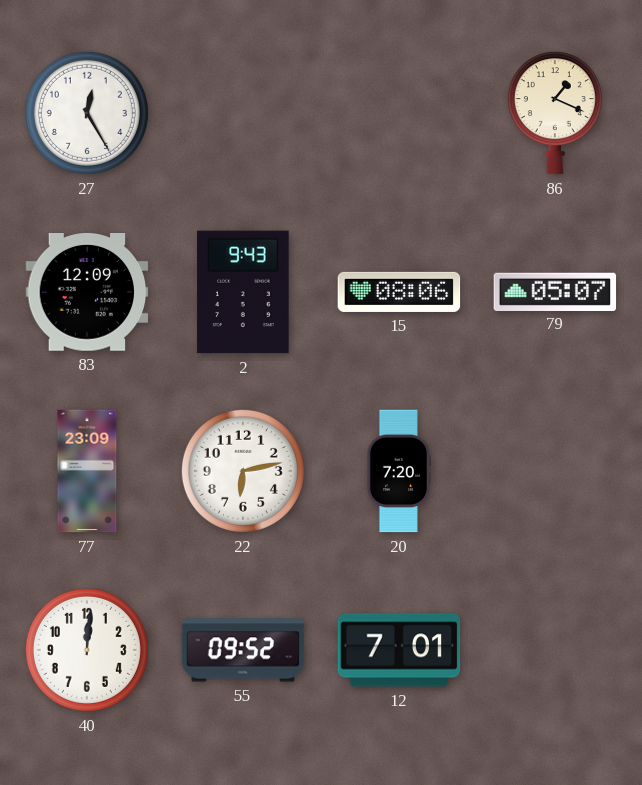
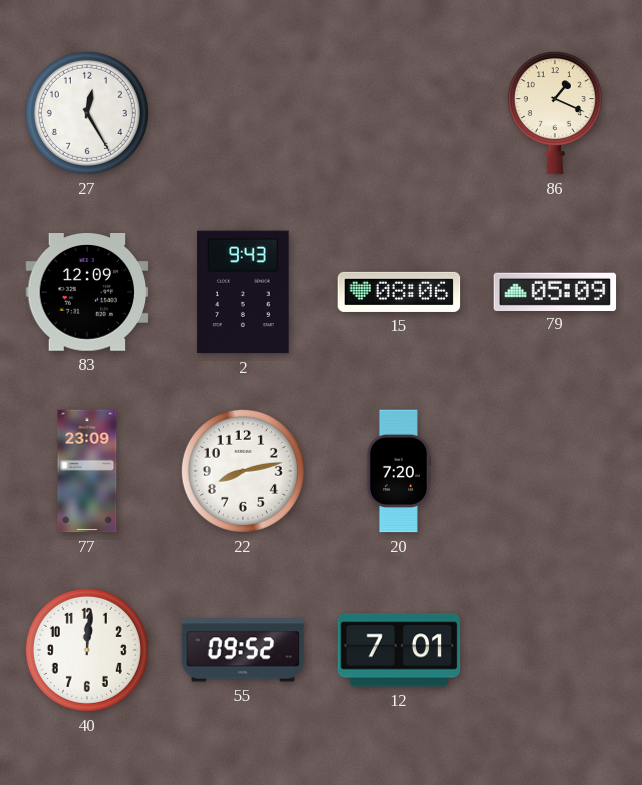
79: 05:07 -> 05:09 (555, 291)
22: 6:13 -> 8:13 (243, 471)
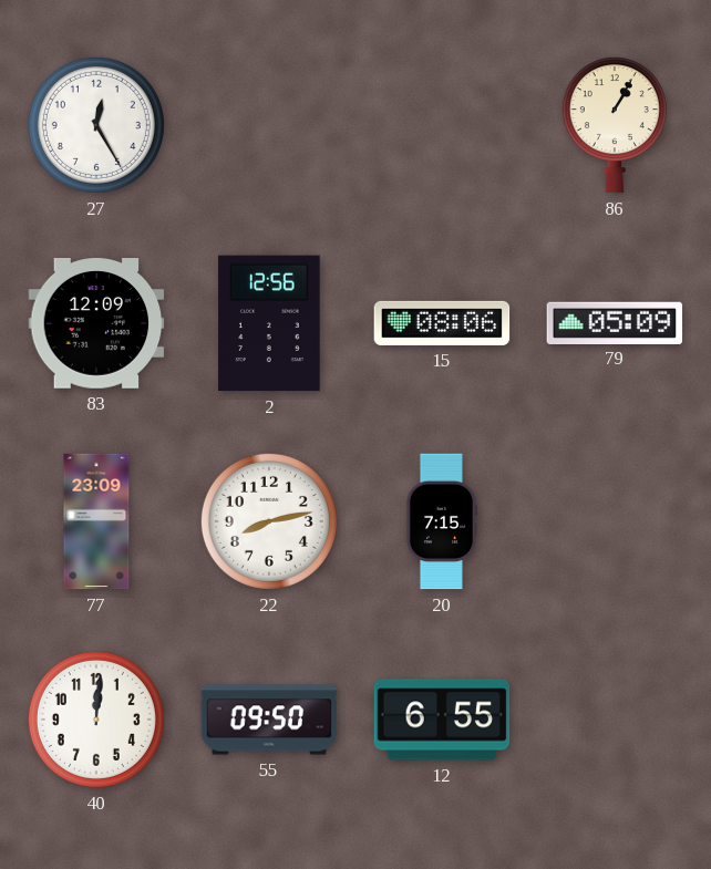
86: 1:19 -> 1:05 (615, 125)
2: 9:43 -> 12:56 (269, 323)
20: 7:20 -> 7:15 (441, 521)
55: 09:52 -> 09:50 (269, 720)
12: 7:01 -> 6:55 (442, 720)
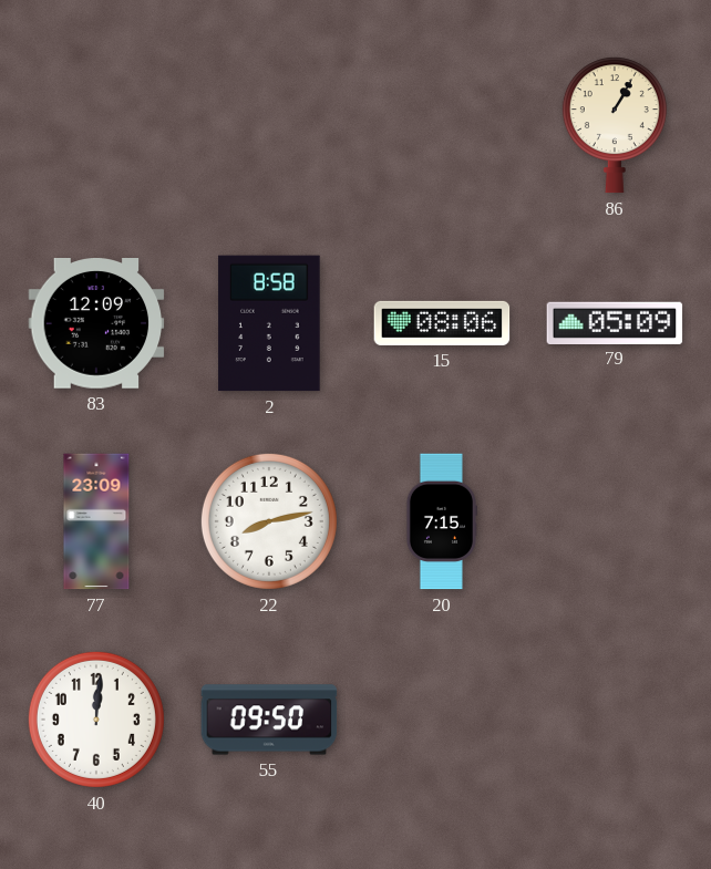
27: 12:25 -> none (96, 125)
2: 12:56 -> 8:58 (269, 323)
12: 6:55 -> none (442, 720)
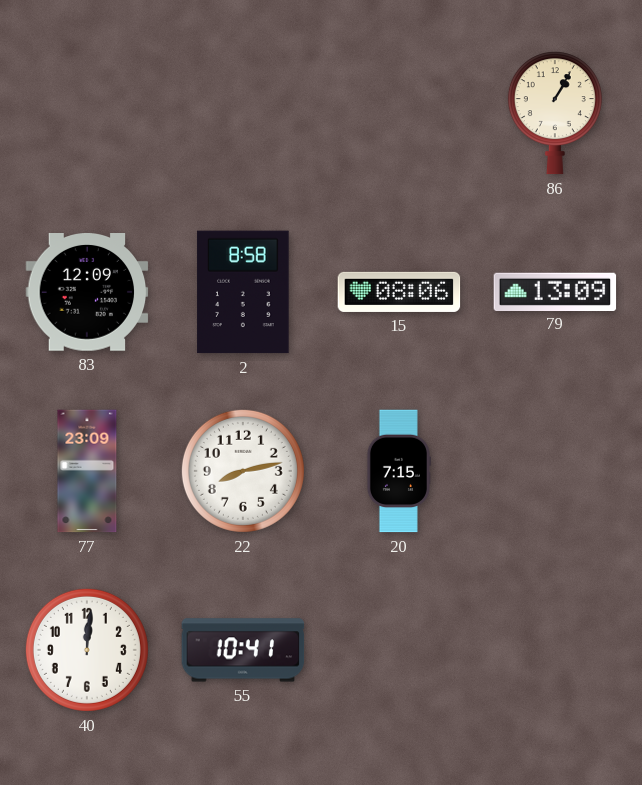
79: 05:09 -> 13:09 (555, 291)
55: 09:50 -> 10:41 (243, 650)
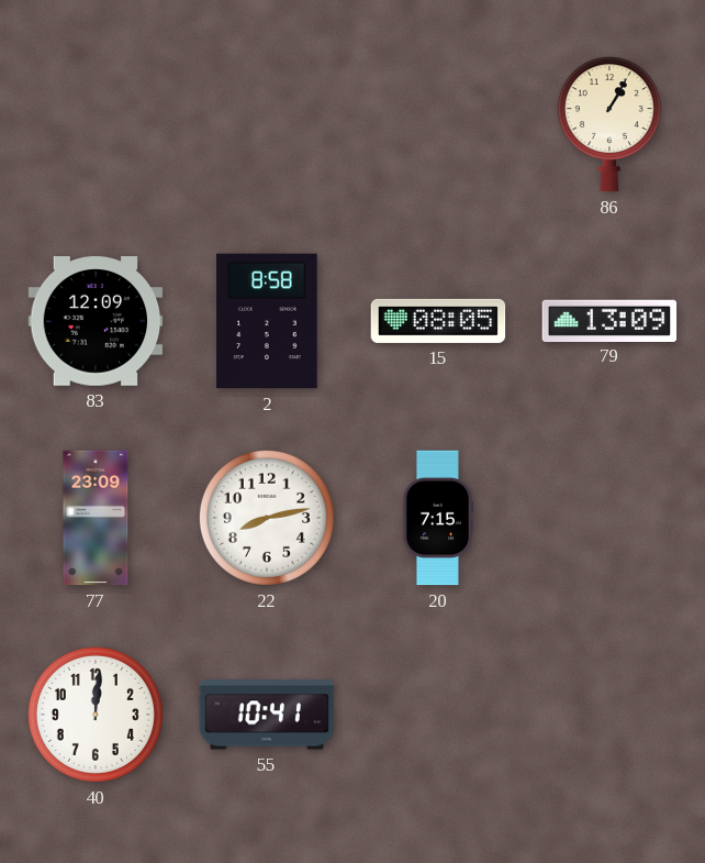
15: 08:06 -> 08:05 (438, 321)
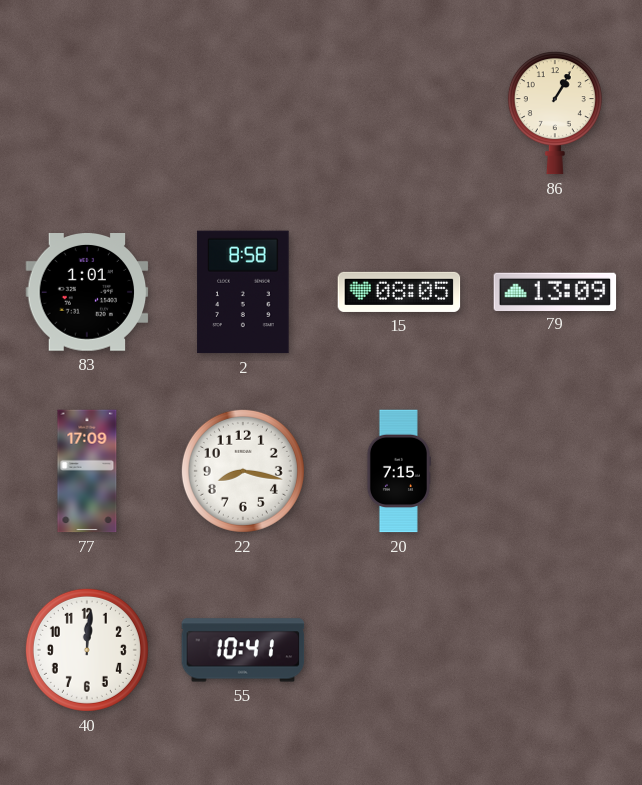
83: 12:09 -> 1:01 (87, 293)
77: 23:09 -> 17:09 (87, 471)
22: 8:13 -> 8:17 (243, 471)
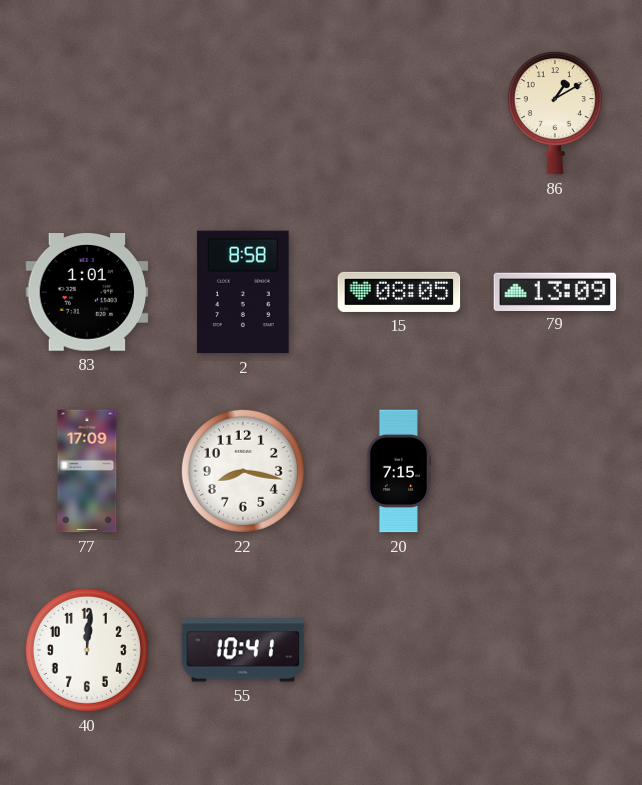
86: 1:05 -> 1:10 (555, 113)
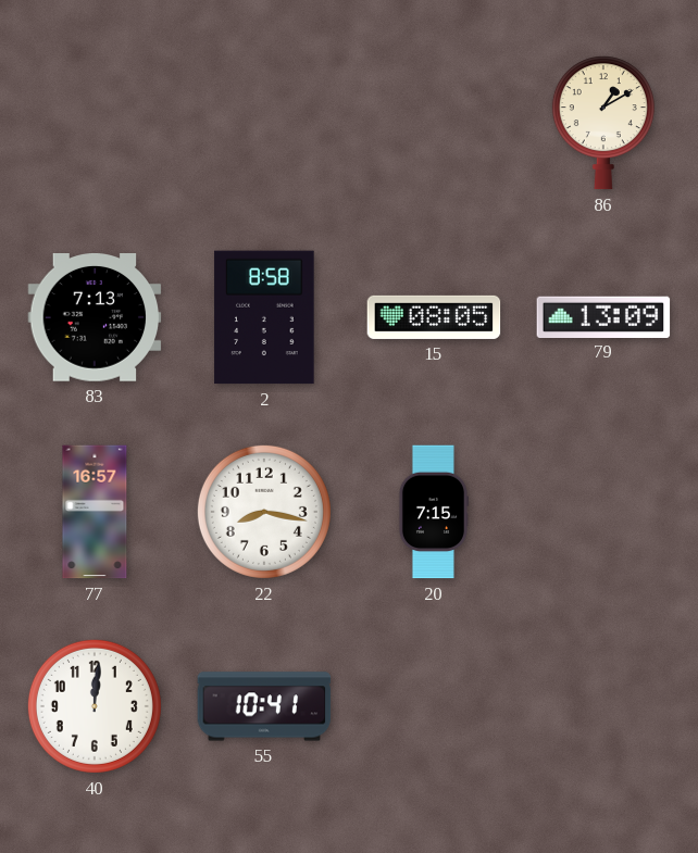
83: 1:01 -> 7:13 (95, 318)
77: 17:09 -> 16:57 (95, 512)
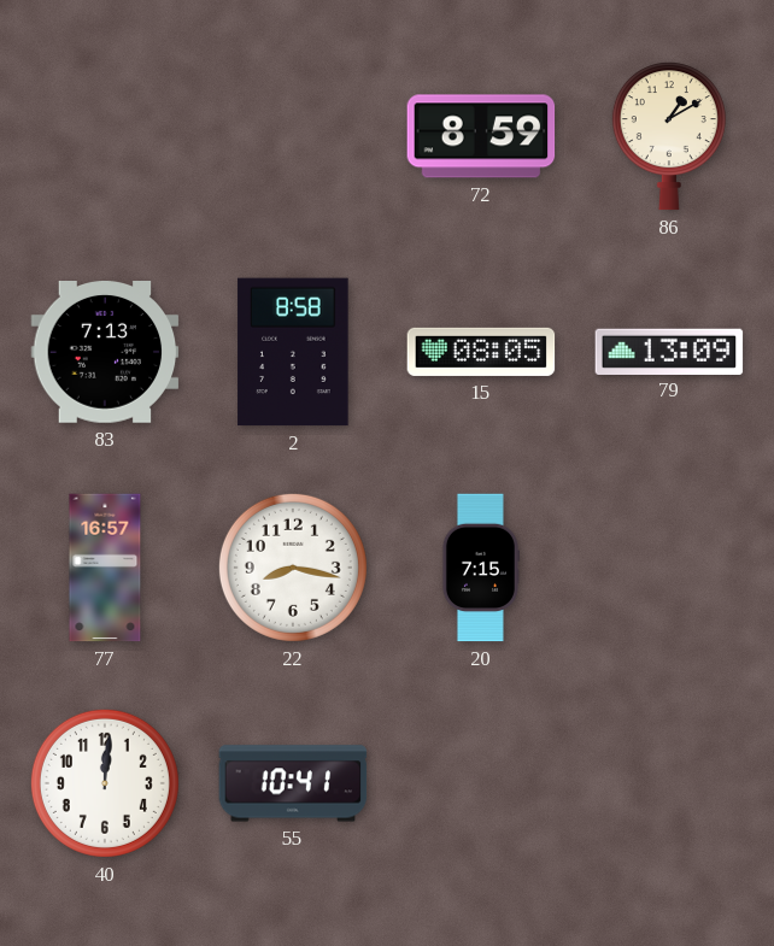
72: none -> 8:59 (481, 136)
